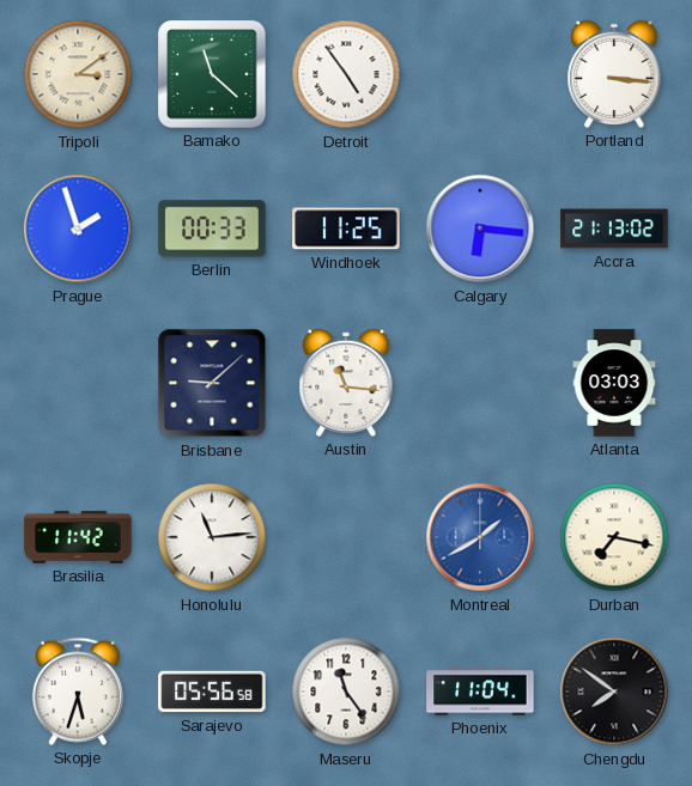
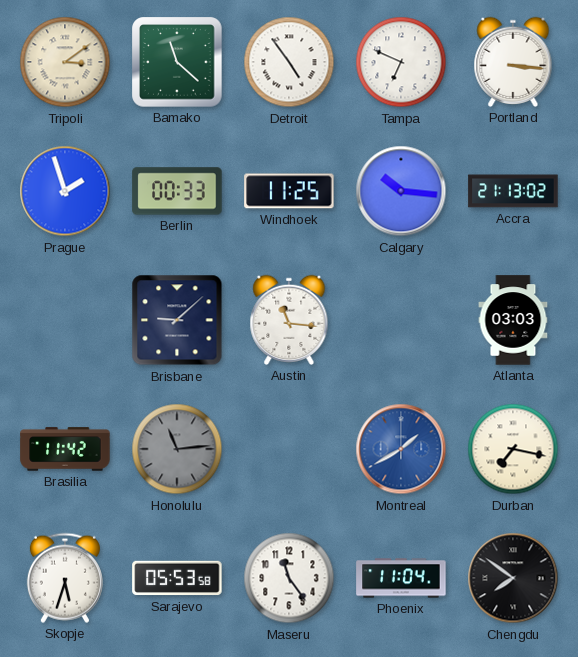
Tampa: none -> 6:49 (401, 62)
Calgary: 6:16 -> 10:16 (401, 191)
Honolulu dial: white -> grey (177, 449)
Sarajevo: 05:56 -> 05:53 (177, 578)
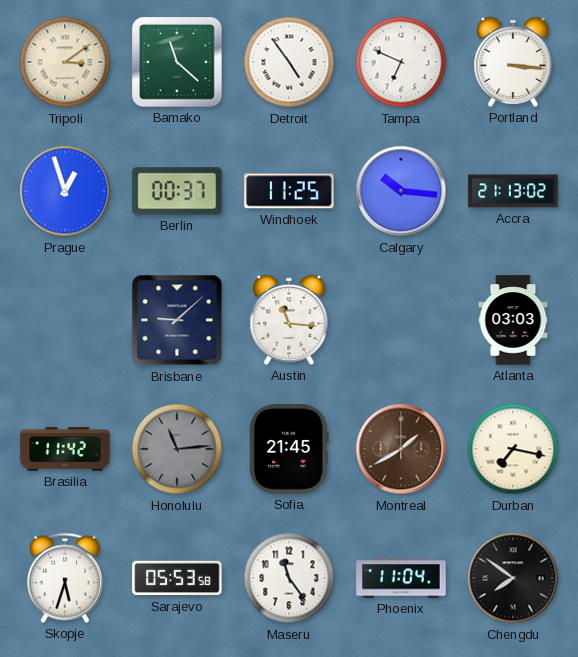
Prague: 1:57 -> 12:57 (65, 191)
Berlin: 00:33 -> 00:37 (177, 191)
Sofia: none -> 21:45 (290, 449)
Montreal dial: blue -> brown (401, 449)
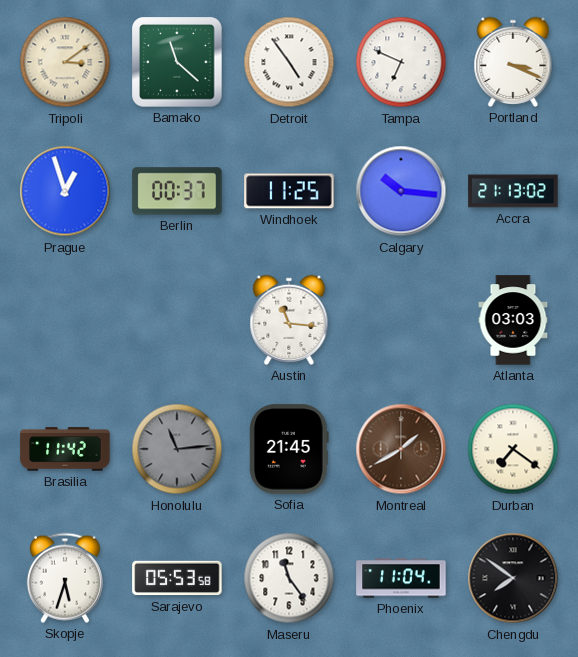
Portland: 3:16 -> 3:19 (513, 62)
Brisbane: 9:08 -> none (177, 320)
Durban: 7:17 -> 7:21 (513, 449)
